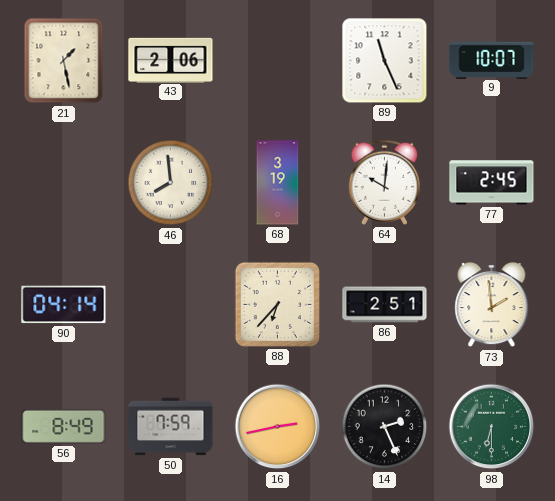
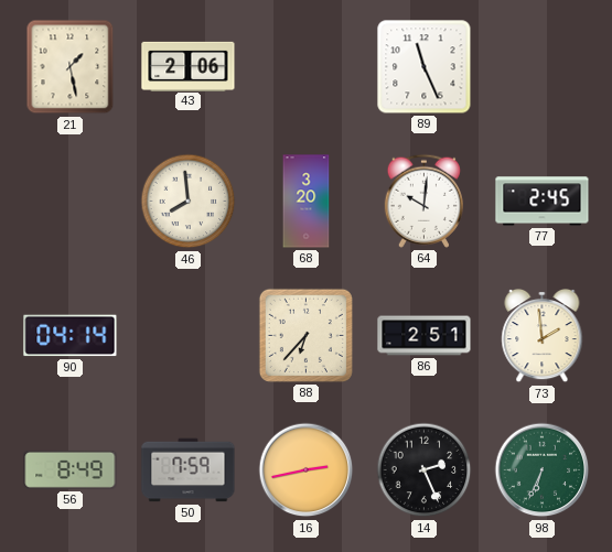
9: 10:07 -> none (492, 60)
68: 3:19 -> 3:20 (307, 202)
98: 6:30 -> 6:34 (543, 470)
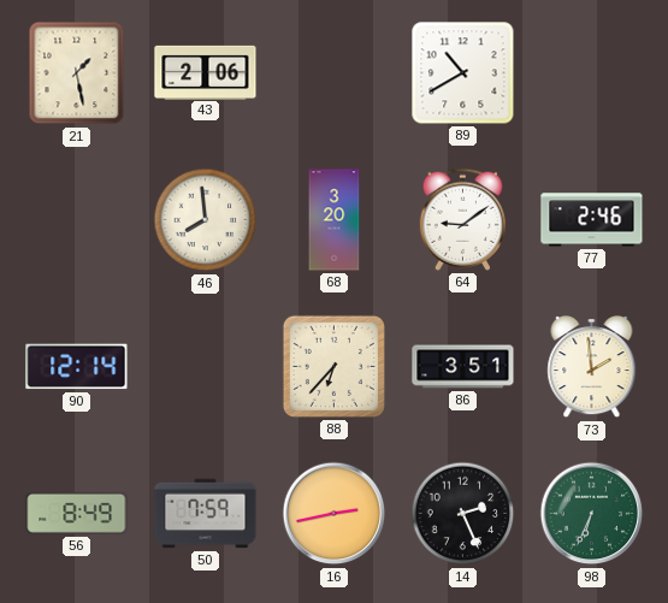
89: 11:26 -> 10:40 (463, 73)
64: 10:01 -> 9:09 (462, 219)
77: 2:45 -> 2:46 (592, 220)
90: 04:14 -> 12:14 (77, 367)
86: 2:51 -> 3:51 (463, 367)
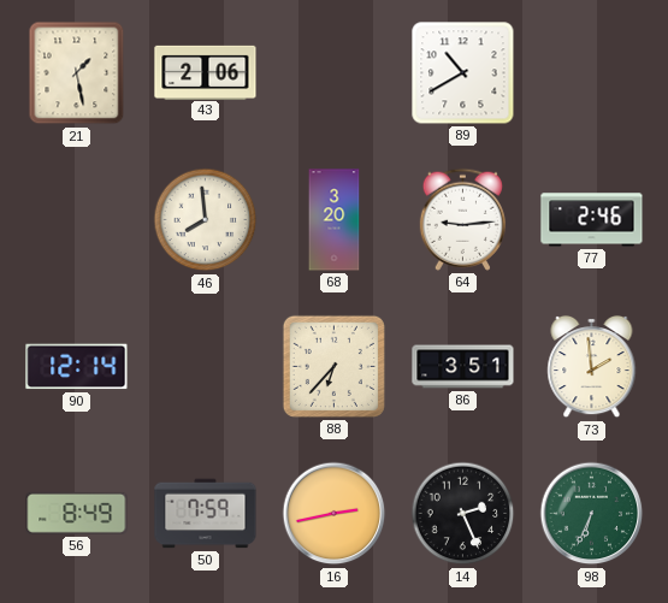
64: 9:09 -> 9:14 (462, 219)
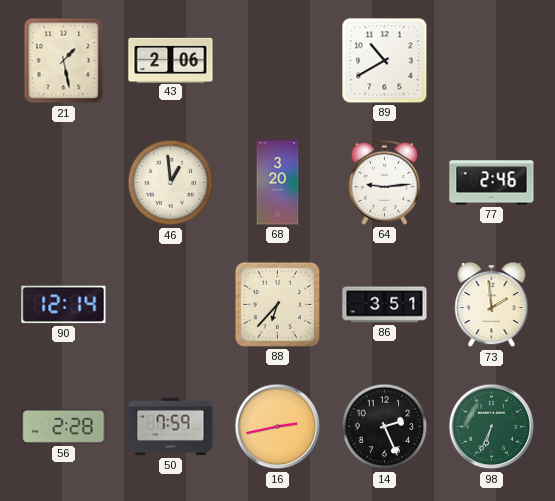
46: 7:59 -> 12:59 (171, 183)
56: 8:49 -> 2:28 (64, 426)
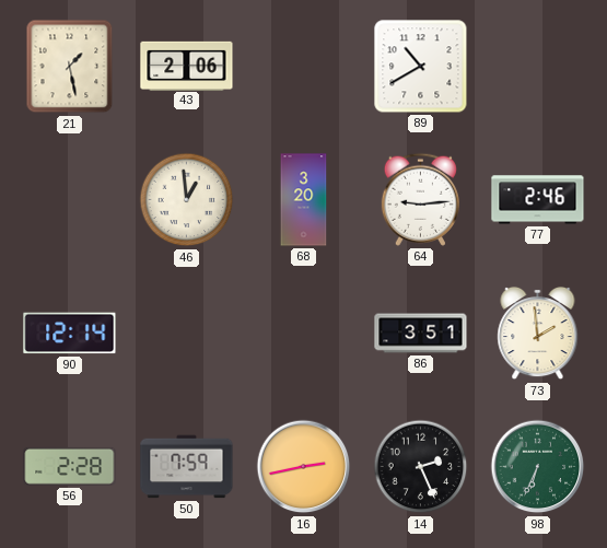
88: 6:37 -> none (277, 304)
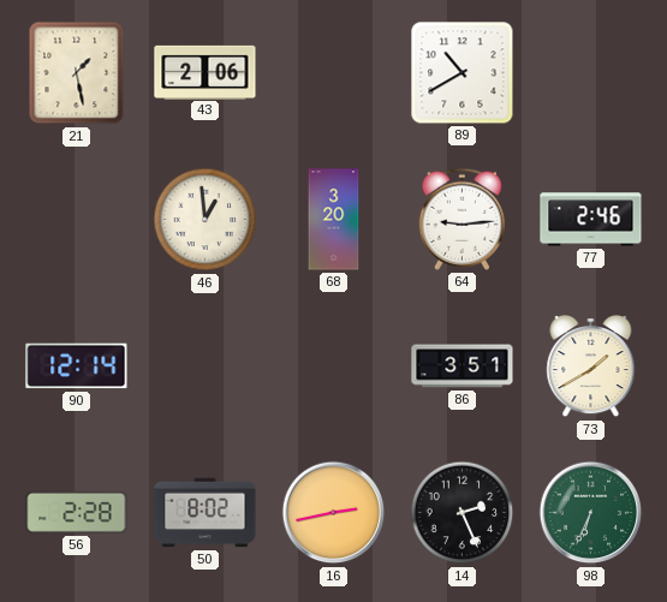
73: 1:59 -> 1:40 (591, 366)
50: 7:59 -> 8:02 (206, 513)
